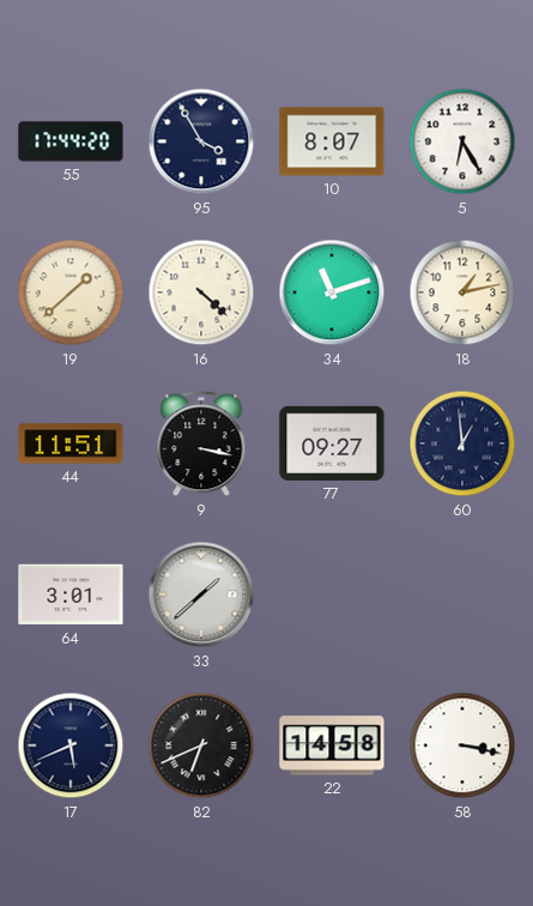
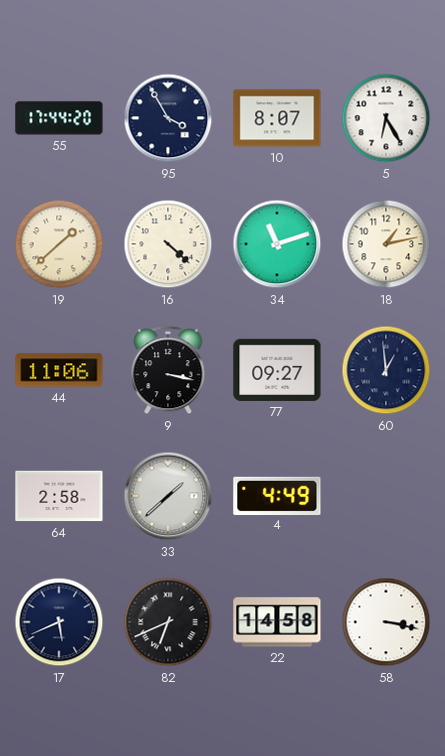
44: 11:51 -> 11:06 (59, 370)
64: 3:01 -> 2:58 (59, 496)
4: none -> 4:49 (277, 495)
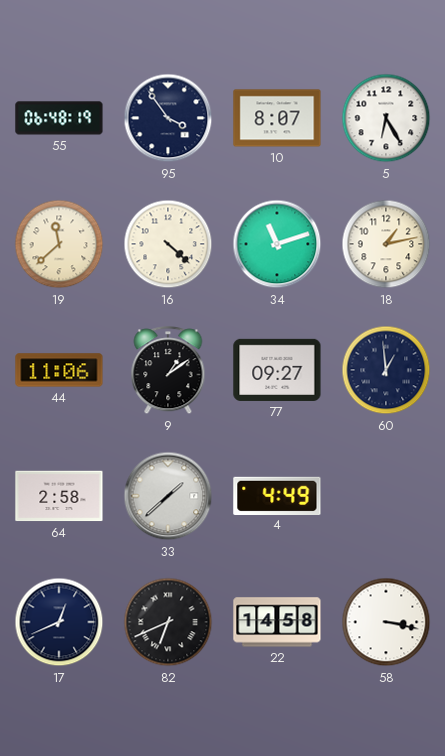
55: 17:44 -> 06:48 (59, 118)
95: 3:55 -> 3:54 (168, 118)
19: 1:38 -> 11:38 (59, 244)
9: 3:17 -> 1:09 (168, 371)
17: 5:41 -> 12:41 (59, 622)
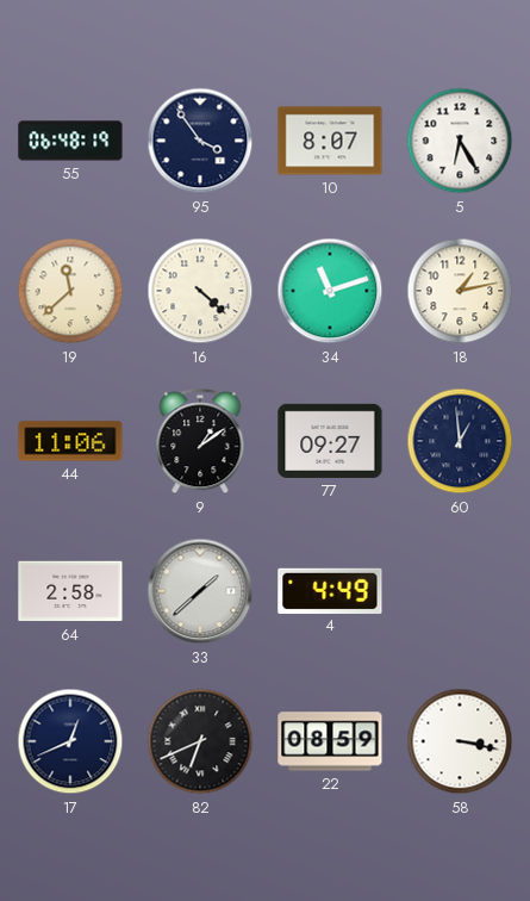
22: 14:58 -> 08:59 (330, 741)
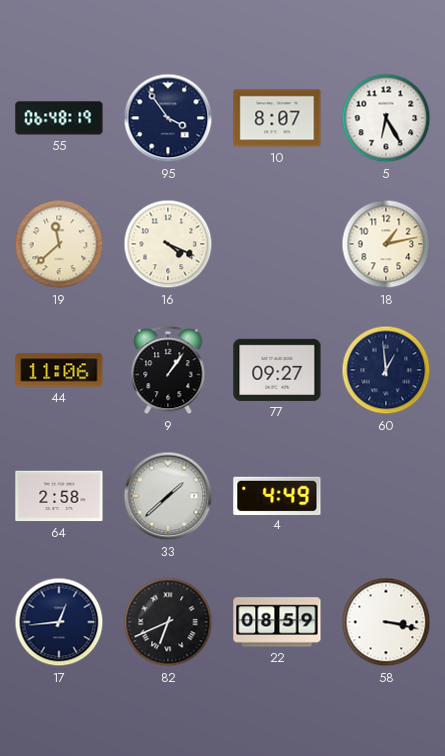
16: 4:22 -> 4:19 (168, 244)
34: 11:12 -> none (330, 291)
9: 1:09 -> 1:06 (168, 371)
17: 12:41 -> 12:44 (59, 622)
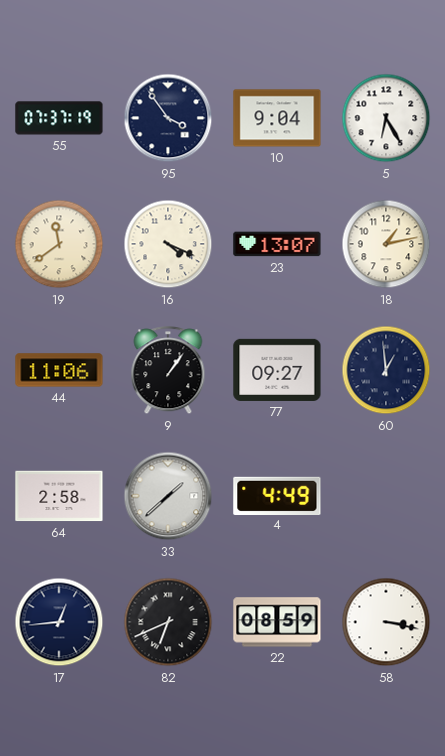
55: 06:48 -> 07:37 (59, 118)
10: 8:07 -> 9:04 (277, 118)
19: 11:38 -> 11:39 (59, 244)
23: none -> 13:07 (277, 244)
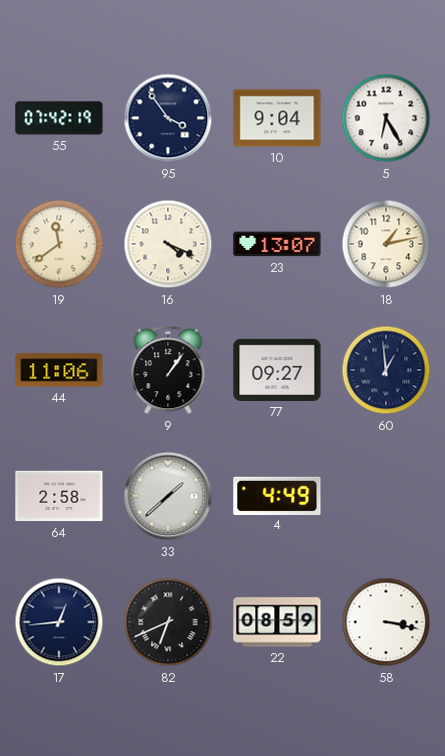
55: 07:37 -> 07:42 (59, 118)
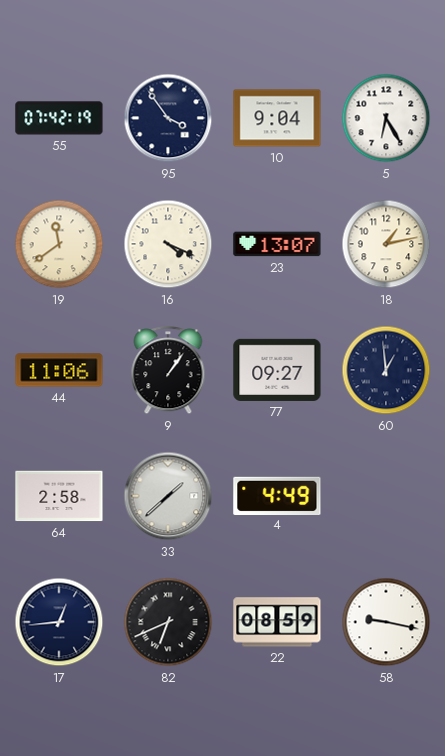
58: 3:17 -> 9:17 (386, 622)
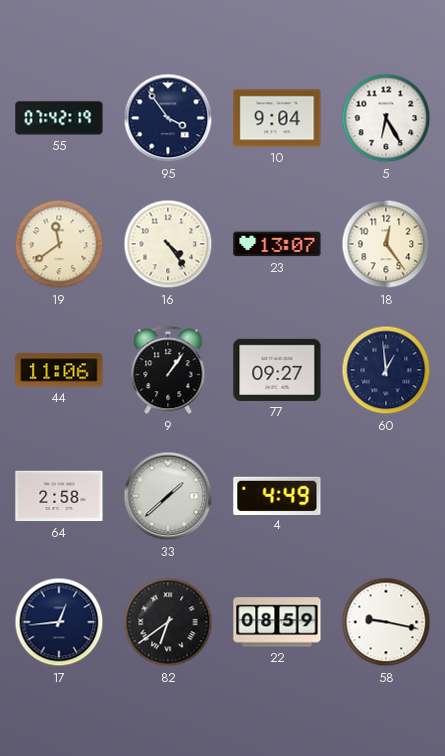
16: 4:19 -> 4:24 (168, 244)
18: 1:13 -> 12:24 (386, 244)
82: 6:41 -> 6:39 (168, 622)
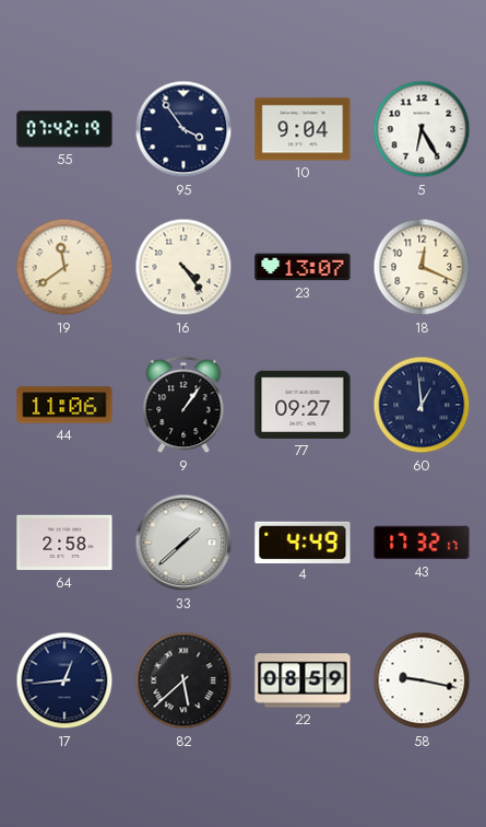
18: 12:24 -> 12:19 (422, 267)
43: none -> 17:32 (422, 543)
82: 6:39 -> 5:38 (183, 680)
